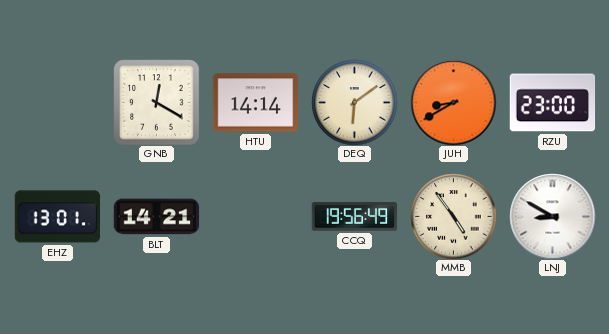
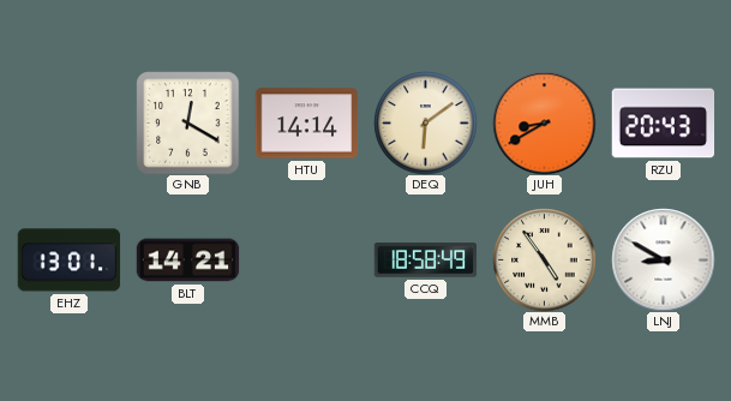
RZU: 23:00 -> 20:43 (663, 124)
CCQ: 19:56 -> 18:58 (425, 261)
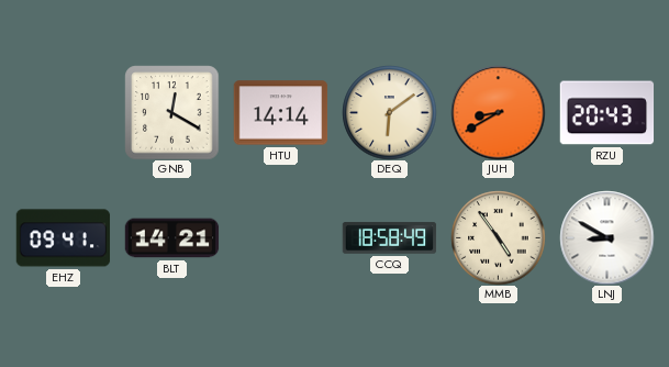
EHZ: 13:01 -> 09:41 (63, 238)
